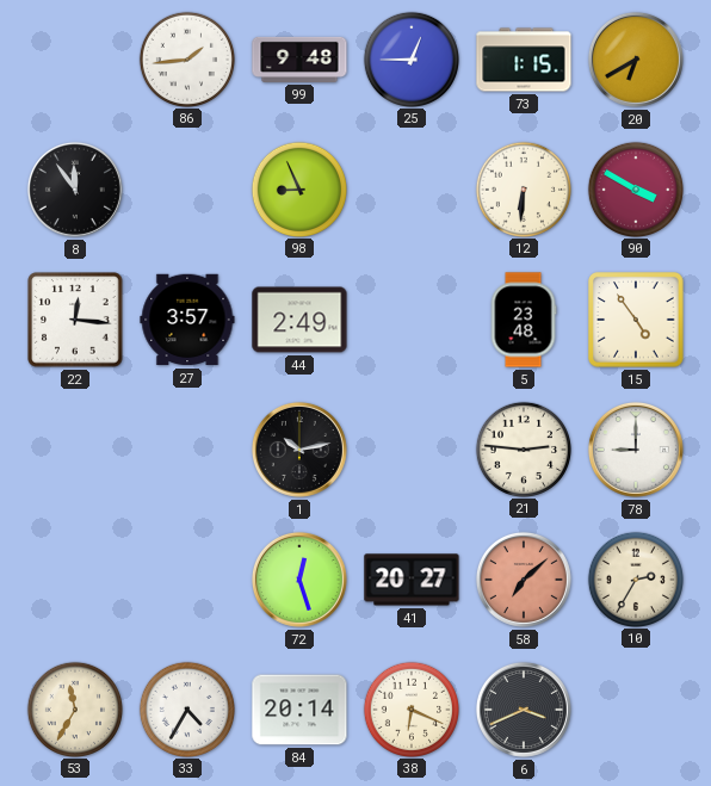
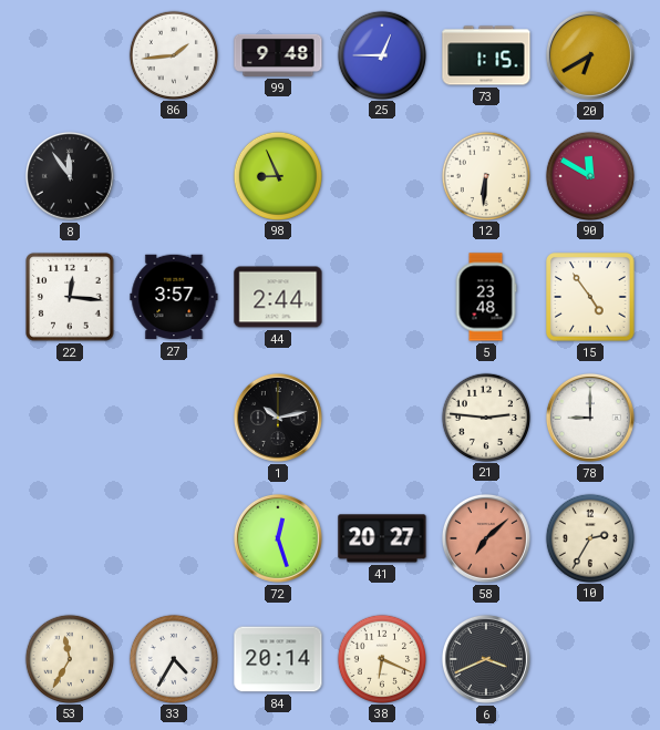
90: 3:50 -> 11:50 (589, 175)
44: 2:49 -> 2:44 (278, 297)
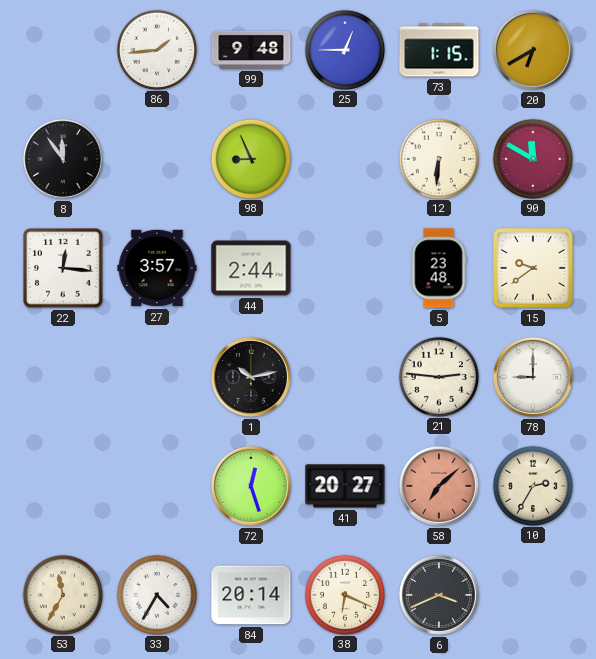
15: 4:54 -> 9:39 (533, 268)
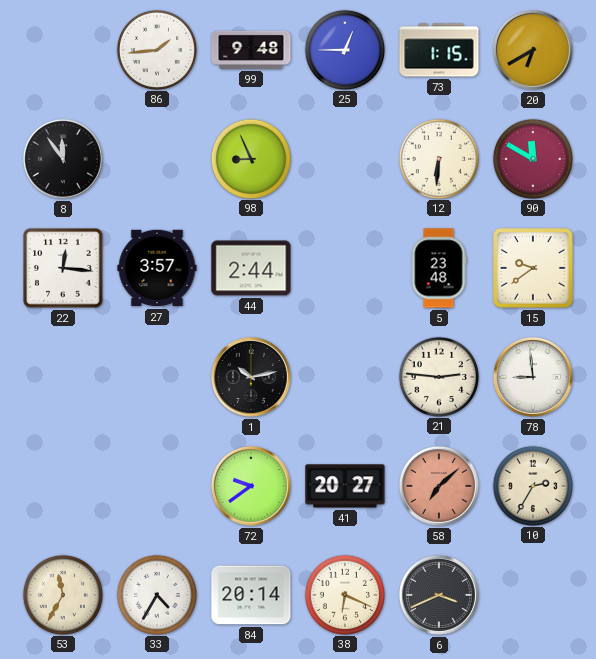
78: 9:00 -> 8:59 (533, 377)
72: 12:27 -> 9:39 (251, 486)
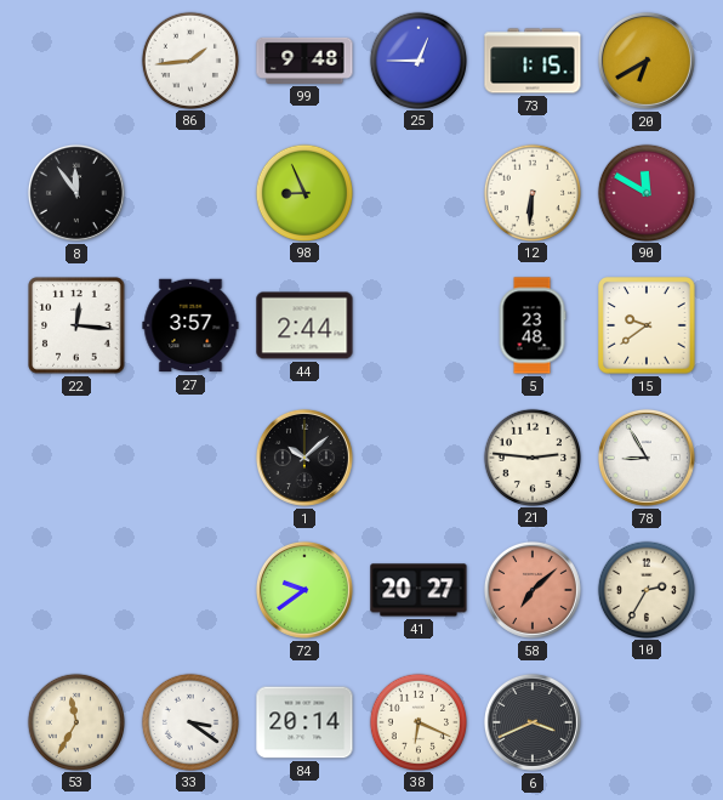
1: 10:13 -> 10:08 (304, 458)
78: 8:59 -> 8:55 (647, 458)
33: 4:35 -> 3:21 (189, 721)
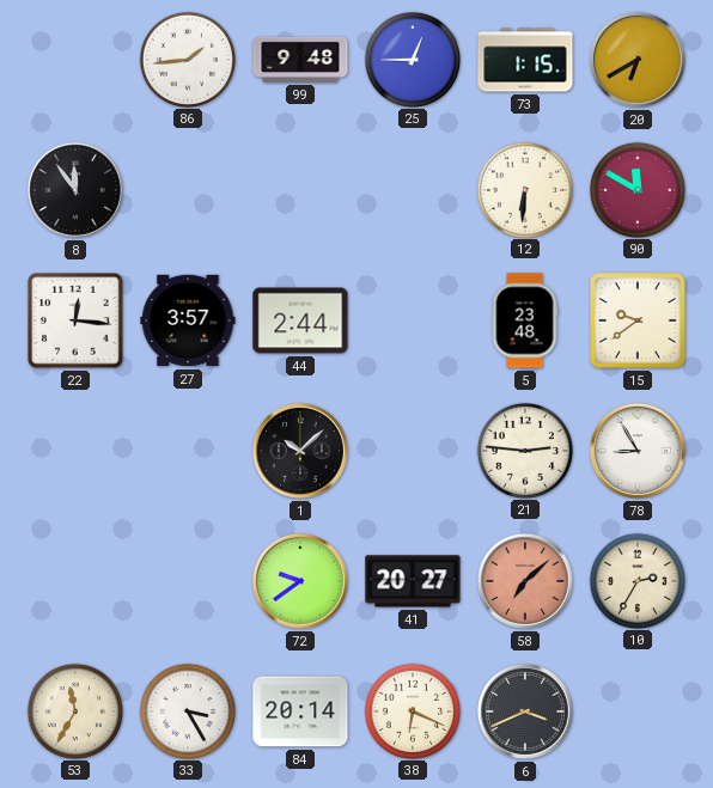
98: 8:56 -> none (303, 192)
33: 3:21 -> 3:25 (187, 710)
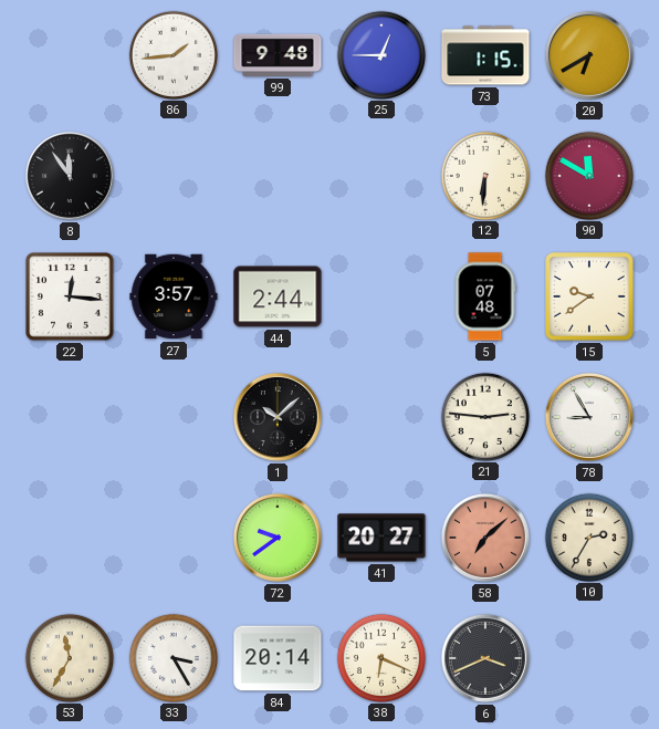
5: 23:48 -> 07:48 (485, 296)
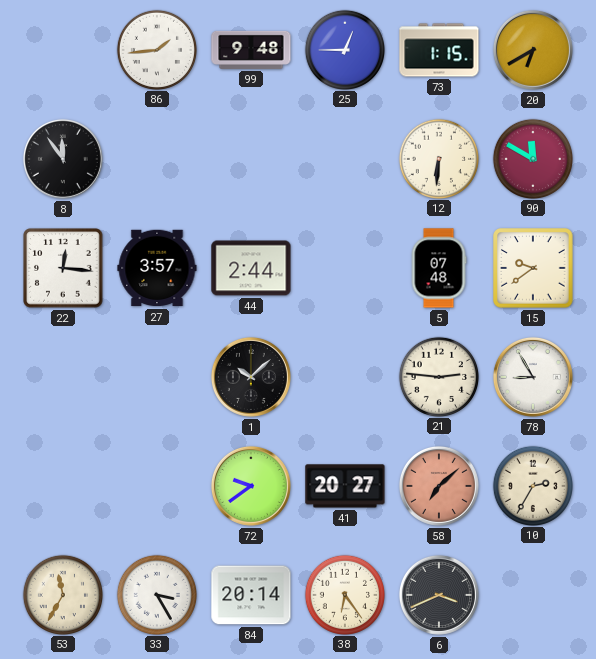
38: 6:19 -> 6:24 (344, 594)
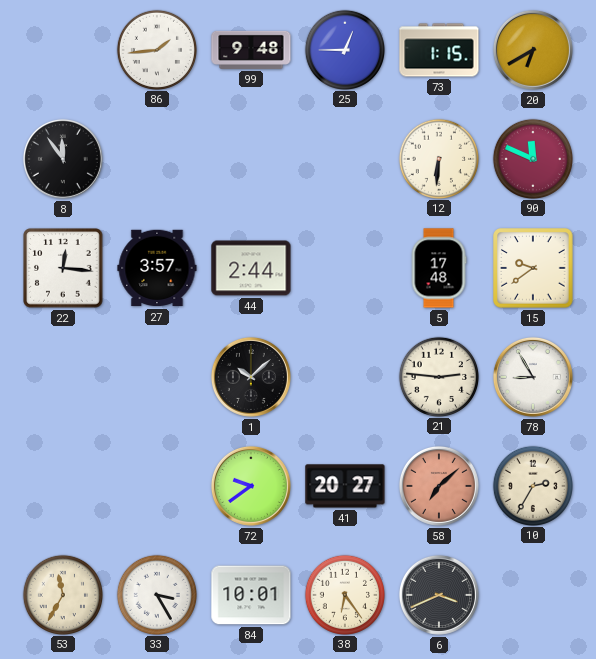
90: 11:50 -> 11:49 (532, 158)
5: 07:48 -> 17:48 (439, 268)
84: 20:14 -> 10:01 (251, 595)
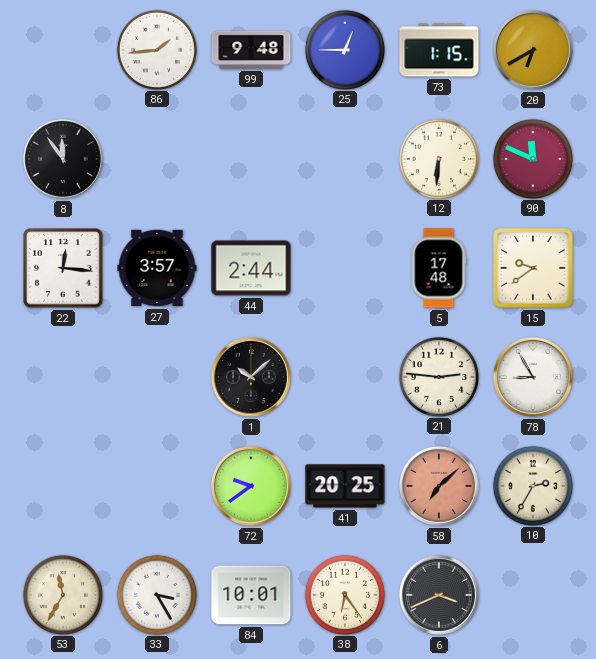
41: 20:27 -> 20:25 (345, 486)
